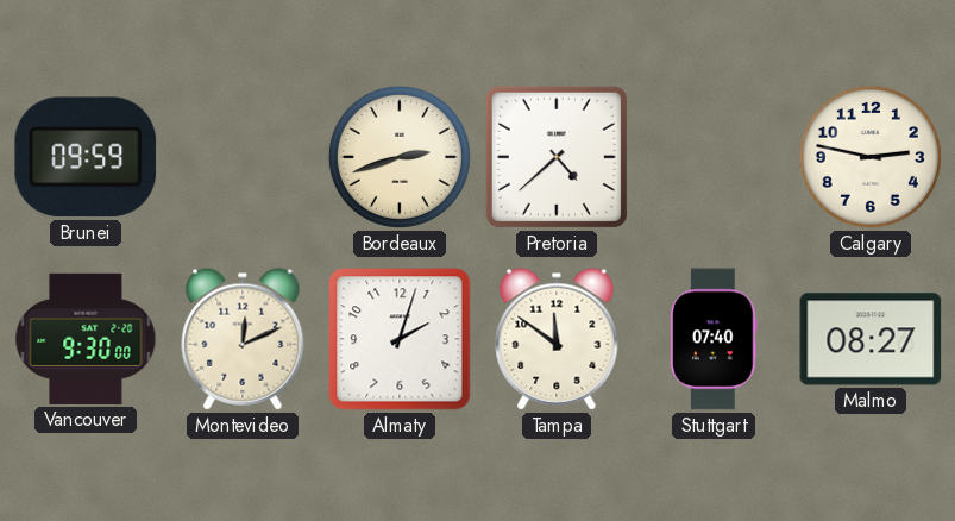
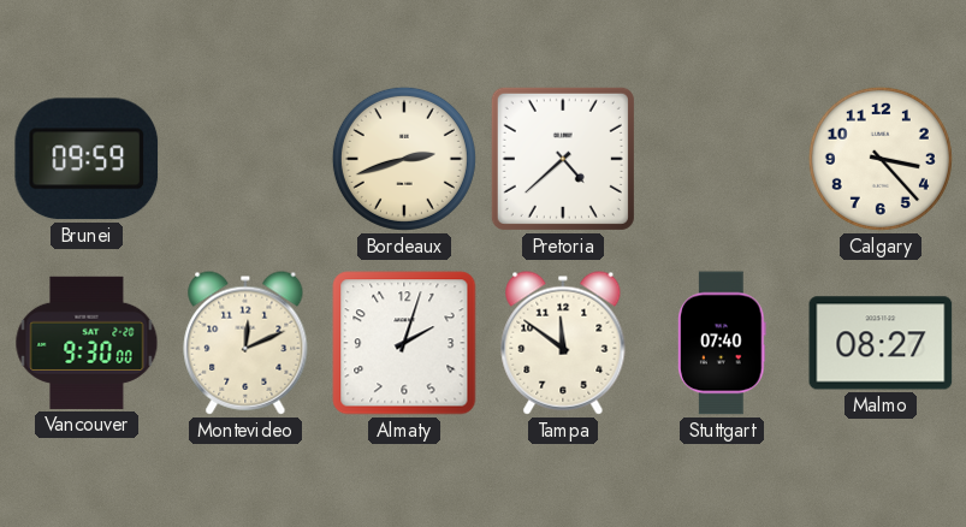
Calgary: 2:47 -> 3:23 (881, 159)
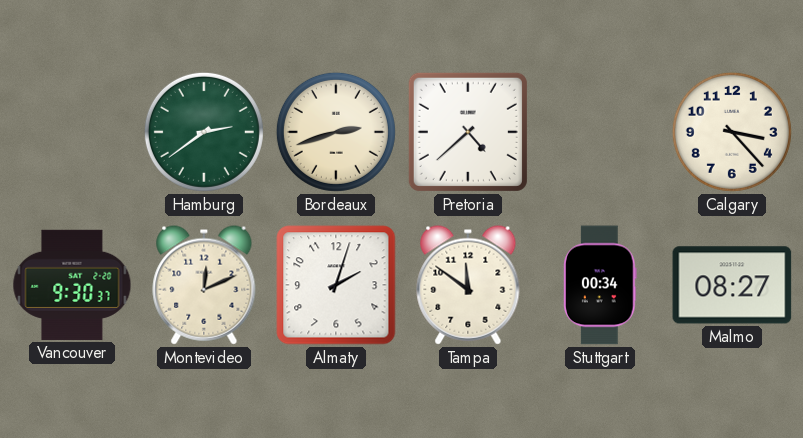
Brunei: 09:59 -> none (87, 159)
Hamburg: none -> 2:39 (204, 132)
Vancouver: 9:30:00 -> 9:30:37 (72, 285)
Stuttgart: 07:40 -> 00:34 (600, 285)
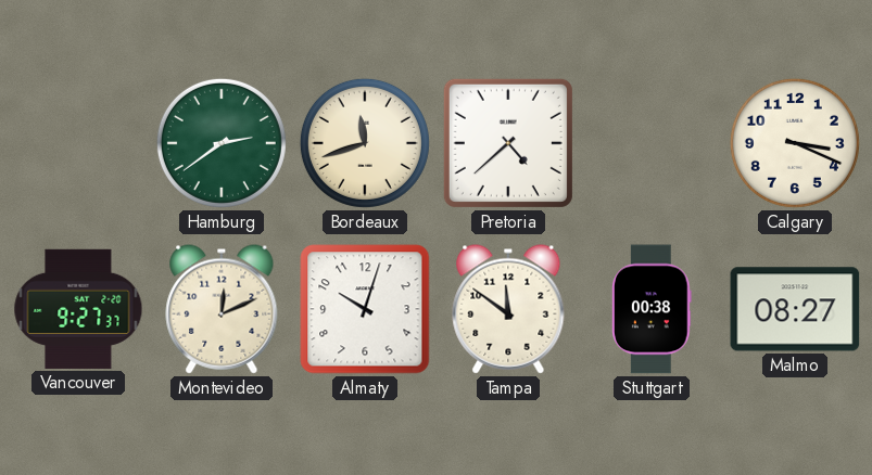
Bordeaux: 2:42 -> 11:42 (365, 143)
Calgary: 3:23 -> 3:19 (795, 143)
Vancouver: 9:30 -> 9:27 (78, 309)
Almaty: 2:03 -> 10:03 (365, 309)
Stuttgart: 00:34 -> 00:38 (652, 309)
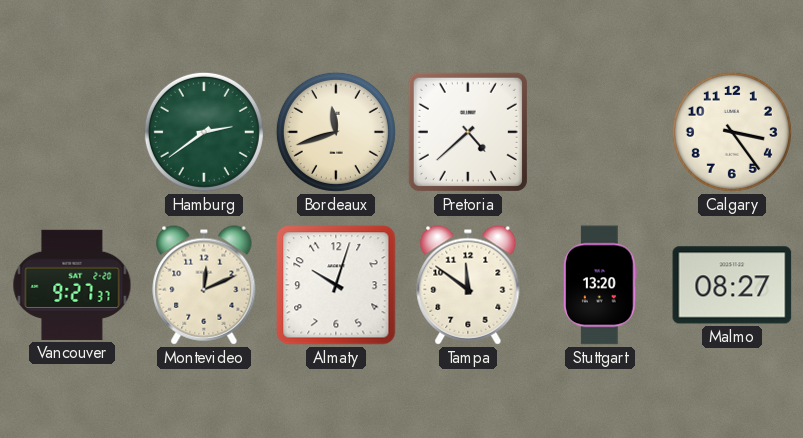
Calgary: 3:19 -> 3:24 (732, 132)
Stuttgart: 00:38 -> 13:20 (600, 285)
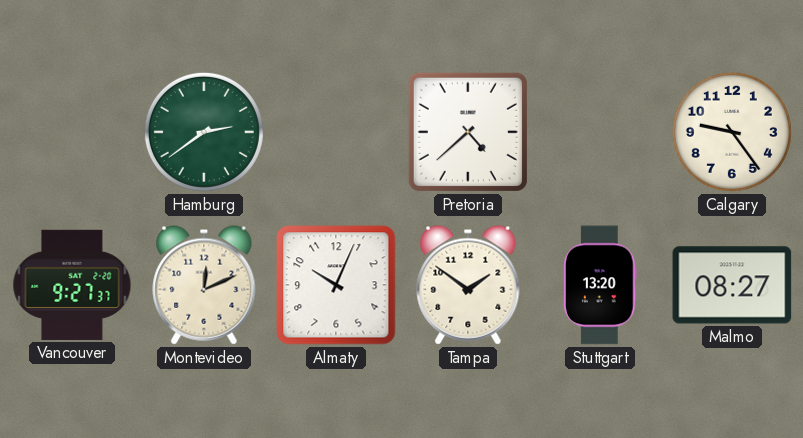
Bordeaux: 11:42 -> none (336, 132)
Calgary: 3:24 -> 9:24 (732, 132)
Almaty: 10:03 -> 10:04 (336, 285)
Tampa: 11:51 -> 1:51 (468, 285)
